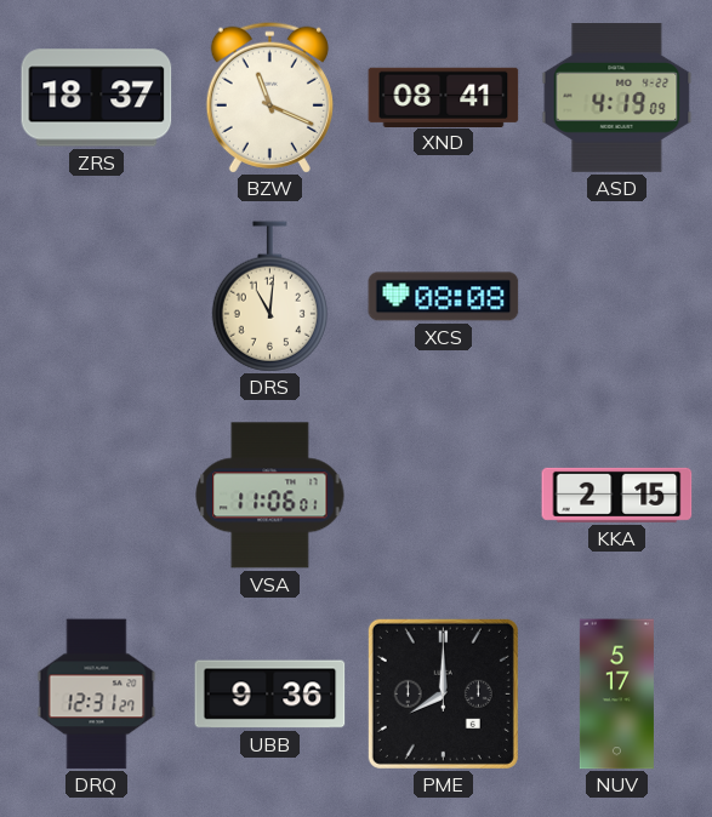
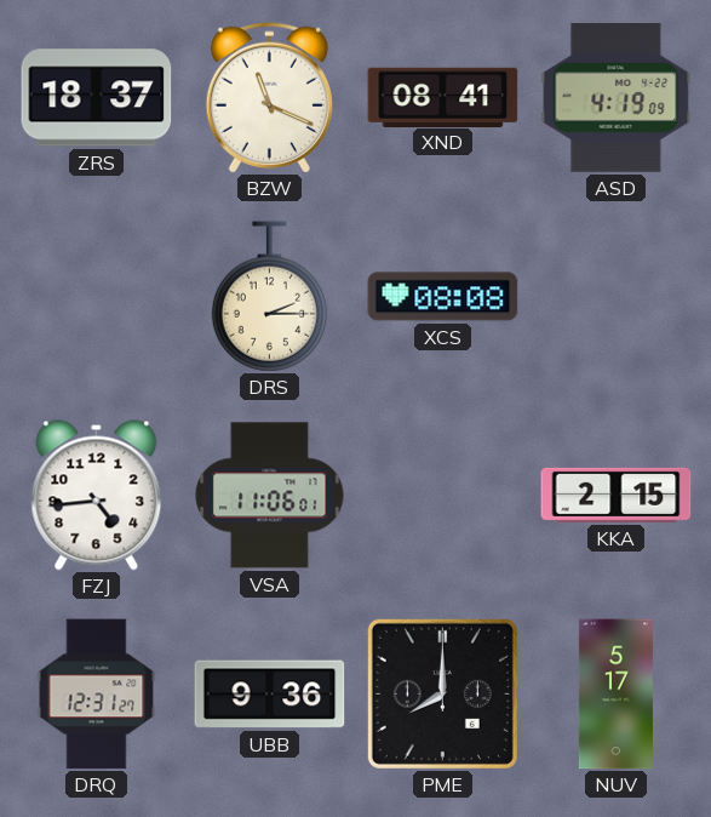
DRS: 11:01 -> 2:15 (269, 297)
FZJ: none -> 4:44 (97, 496)
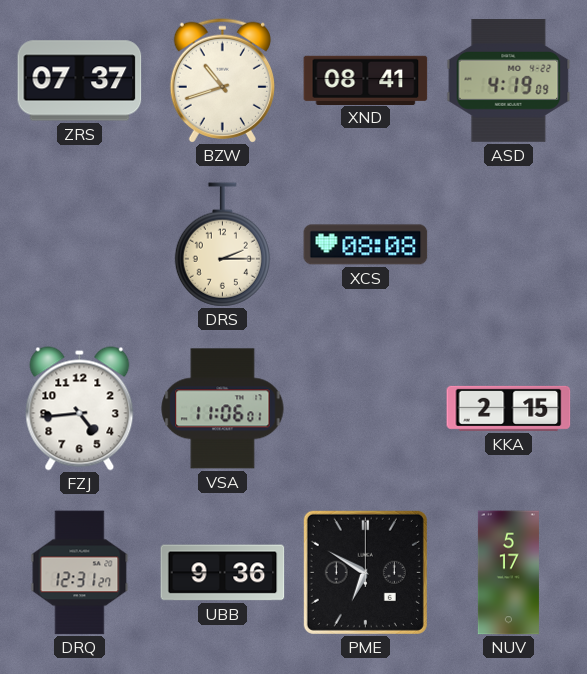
ZRS: 18:37 -> 07:37 (80, 81)
BZW: 11:19 -> 10:42 (222, 80)
PME: 8:00 -> 6:50 (365, 572)
